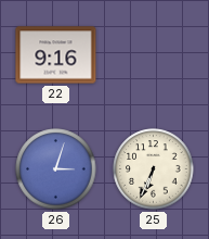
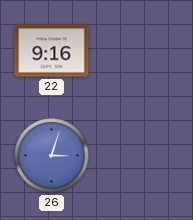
25: 6:34 -> none (154, 169)
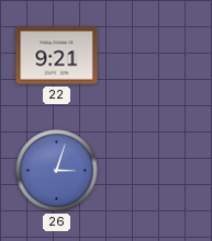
22: 9:16 -> 9:21 (57, 56)
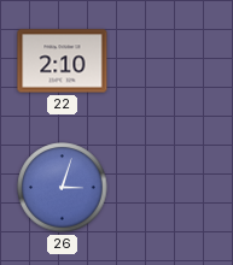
22: 9:21 -> 2:10 (63, 61)
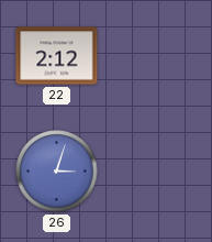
22: 2:10 -> 2:12 (57, 56)
